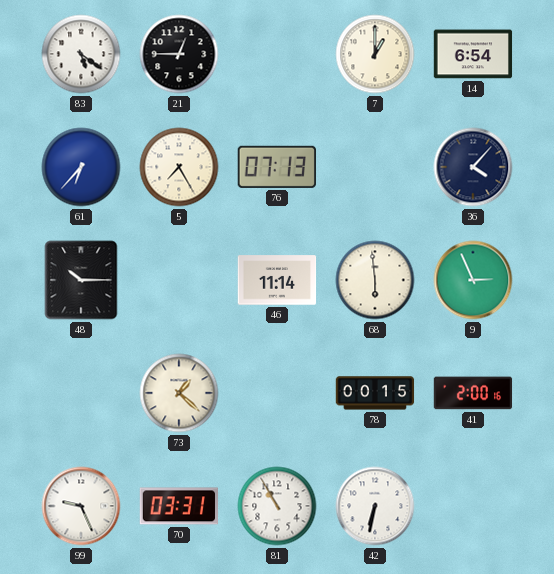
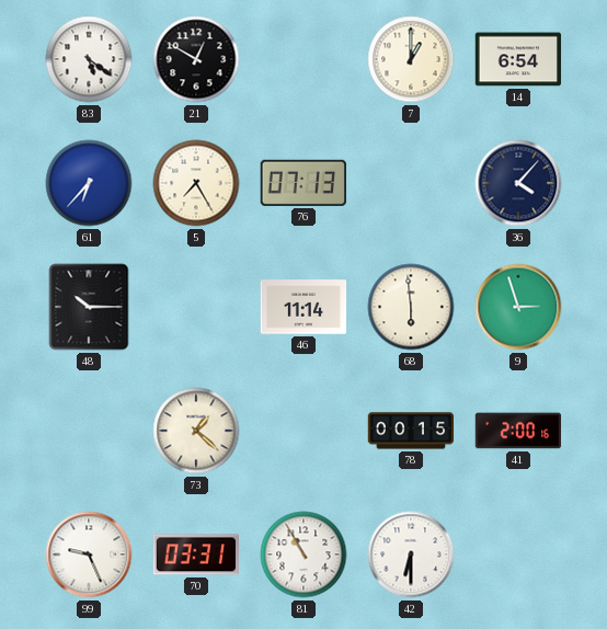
21: 12:45 -> 12:50 (196, 59)
9: 2:56 -> 2:57 (518, 307)
42: 6:32 -> 6:30 (411, 554)
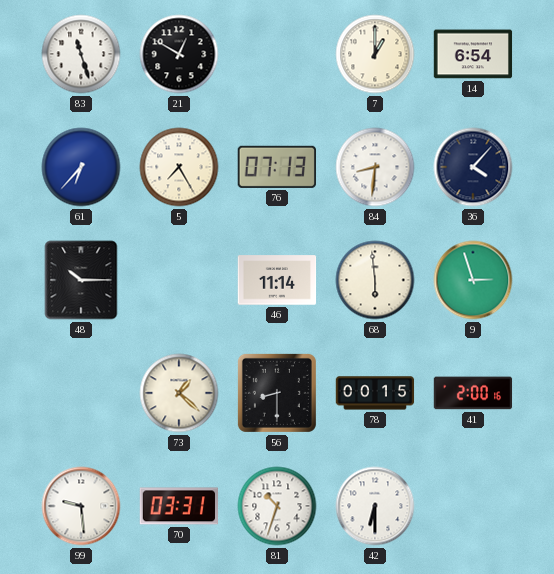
83: 5:21 -> 11:27 (81, 54)
84: none -> 8:31 (375, 167)
56: none -> 8:30 (277, 393)
99: 9:26 -> 9:29 (81, 506)
81: 10:55 -> 10:33 (277, 506)
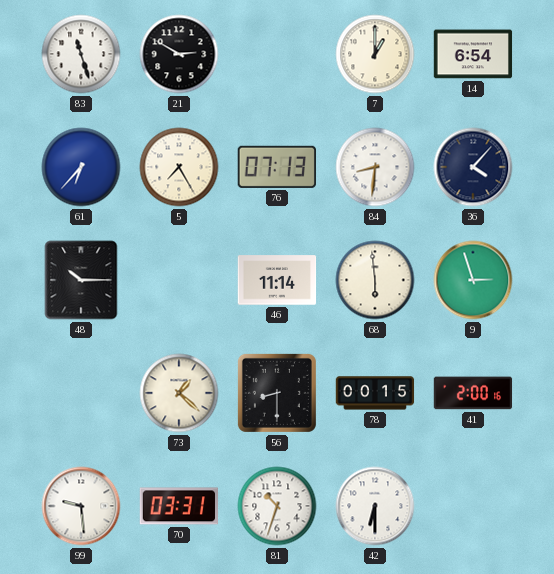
21: 12:50 -> 2:50 (179, 54)
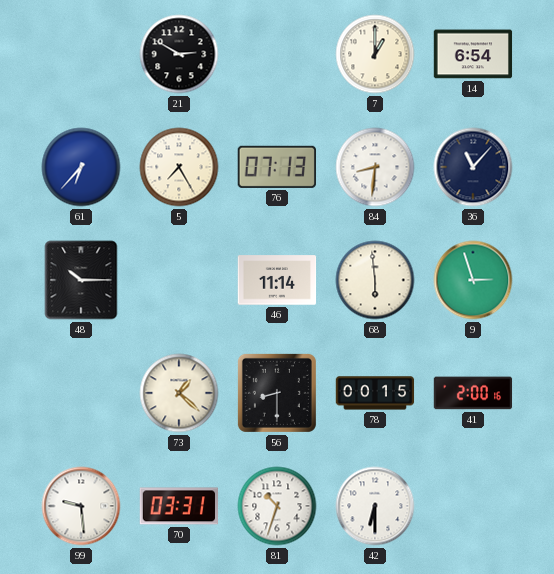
83: 11:27 -> none (81, 54)
36: 4:07 -> 11:07 (473, 167)
